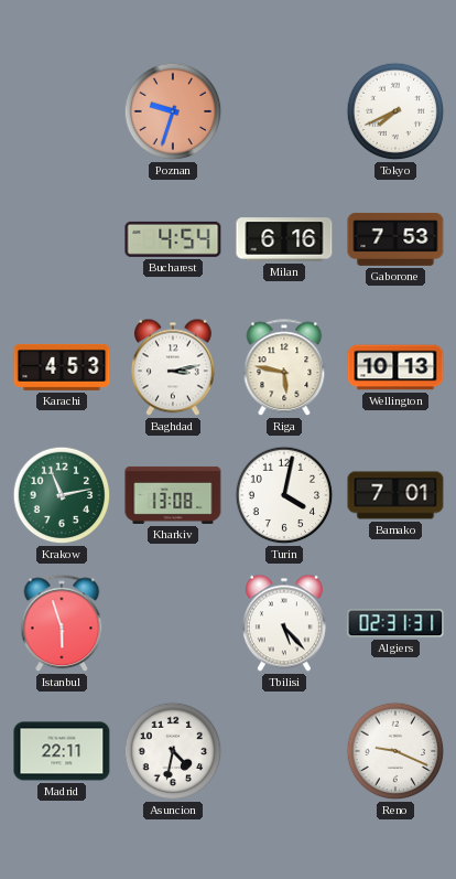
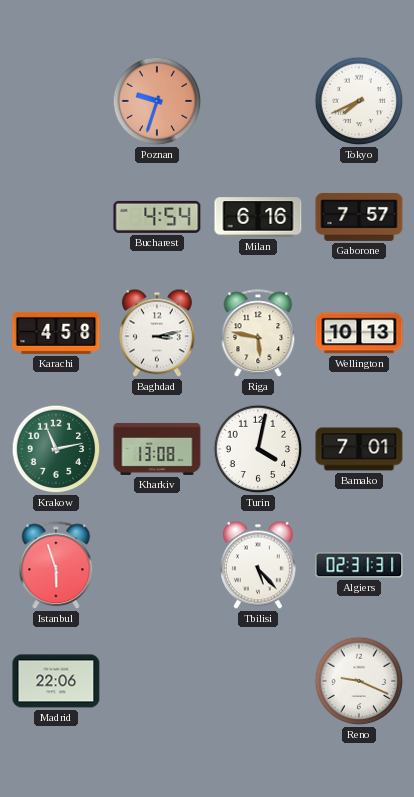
Gaborone: 7:53 -> 7:57 (359, 217)
Karachi: 4:53 -> 4:58 (56, 333)
Madrid: 22:11 -> 22:06 (56, 681)
Asuncion: 4:32 -> none (173, 751)
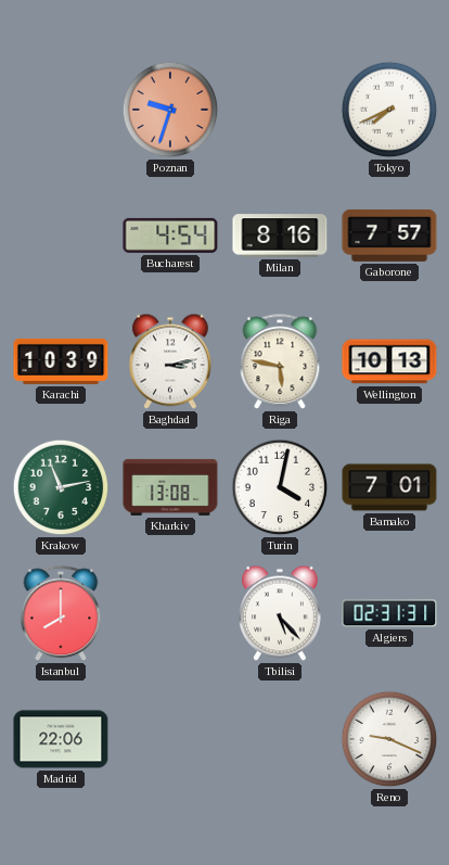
Milan: 6:16 -> 8:16 (280, 236)
Karachi: 4:58 -> 10:39 (61, 361)
Istanbul: 5:57 -> 8:00 (61, 614)
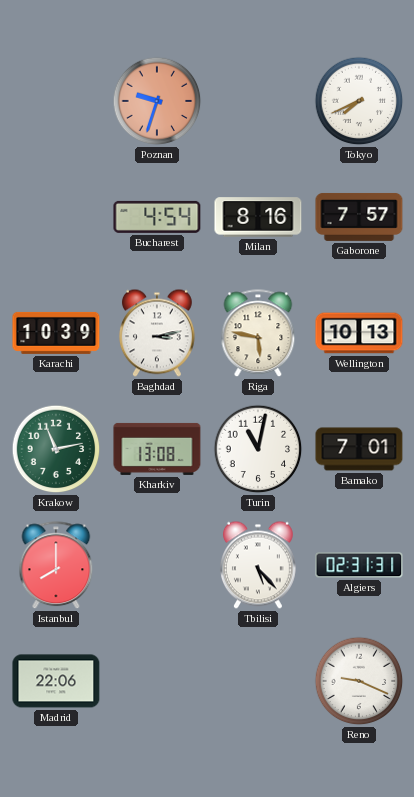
Turin: 4:02 -> 11:02 (258, 449)
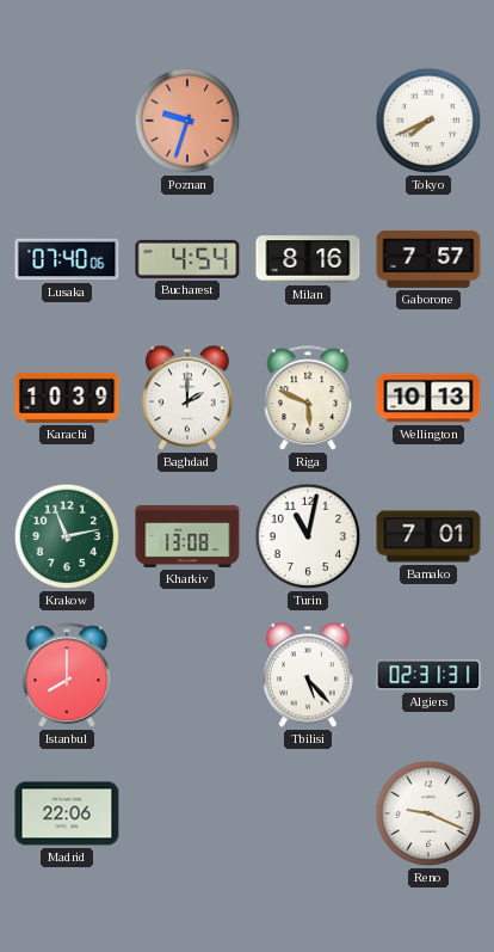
Lusaka: none -> 07:40 (67, 259)
Baghdad: 3:13 -> 2:00 (187, 398)
Riga: 5:47 -> 5:49 (308, 399)
